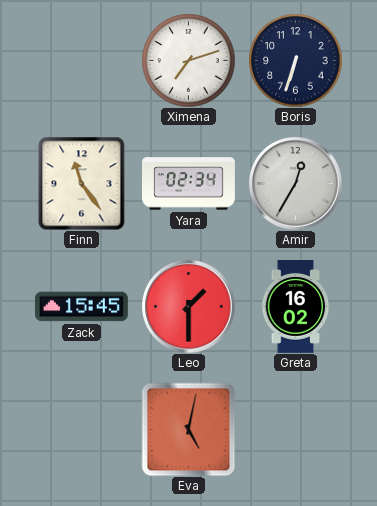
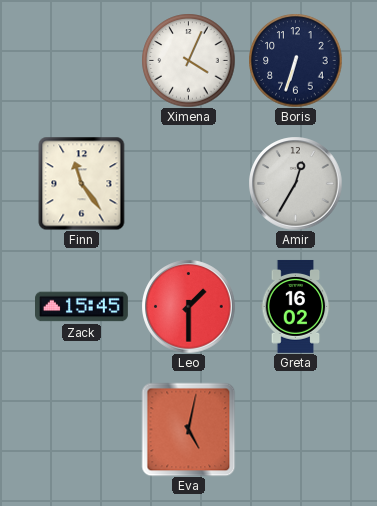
Ximena: 7:12 -> 4:04 (188, 60)
Yara: 02:34 -> none (189, 184)
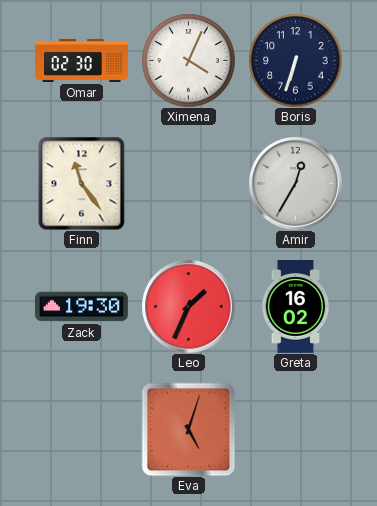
Omar: none -> 02:30 (82, 60)
Zack: 15:45 -> 19:30 (82, 307)
Leo: 1:30 -> 1:34 (188, 306)
Eva: 5:02 -> 5:03 (188, 429)
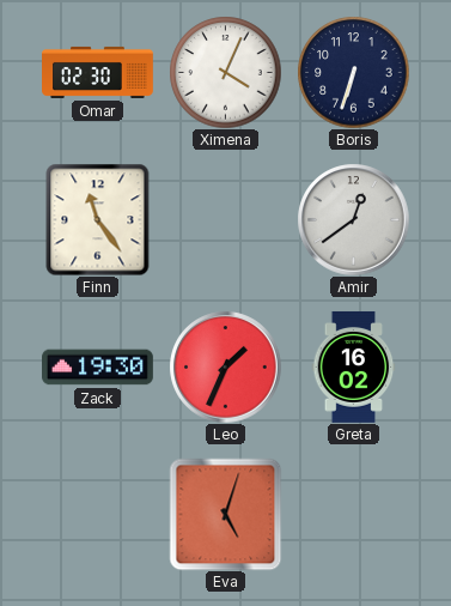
Amir: 12:35 -> 12:39 (353, 219)
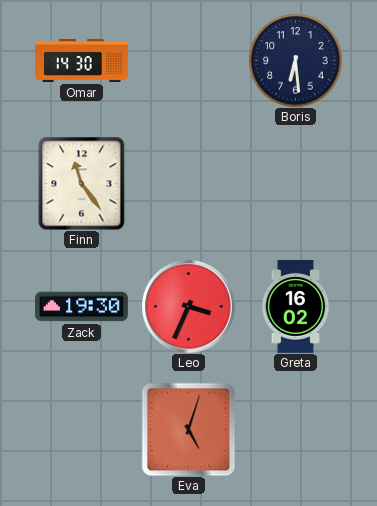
Omar: 02:30 -> 14:30 (82, 60)
Ximena: 4:04 -> none (225, 72)
Boris: 6:33 -> 6:29 (295, 60)
Amir: 12:39 -> none (353, 219)
Leo: 1:34 -> 3:34 (188, 306)
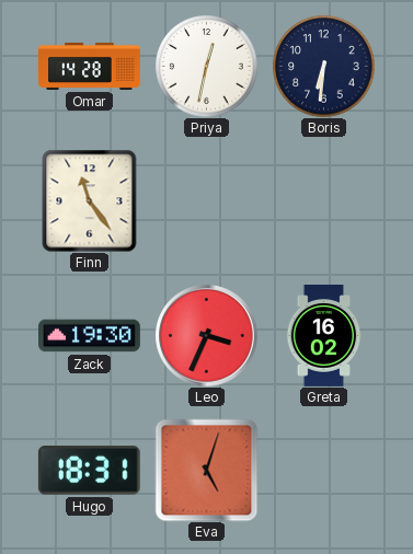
Omar: 14:30 -> 14:28 (90, 66)
Priya: none -> 12:32 (206, 66)
Boris: 6:29 -> 6:31 (323, 66)
Hugo: none -> 18:31 (89, 471)
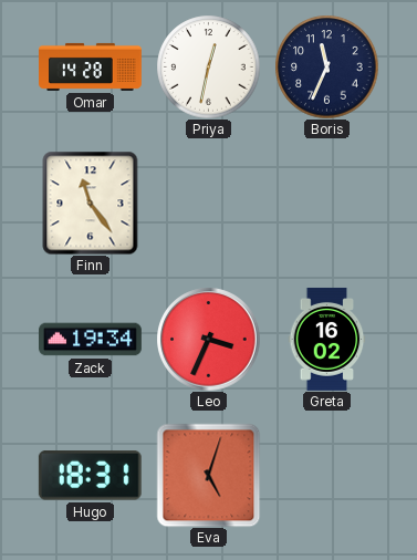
Boris: 6:31 -> 11:34 (326, 66)
Zack: 19:30 -> 19:34 (91, 340)
